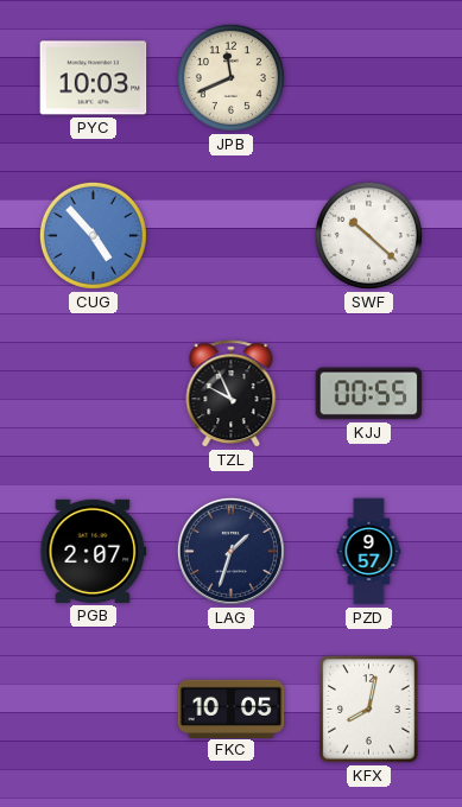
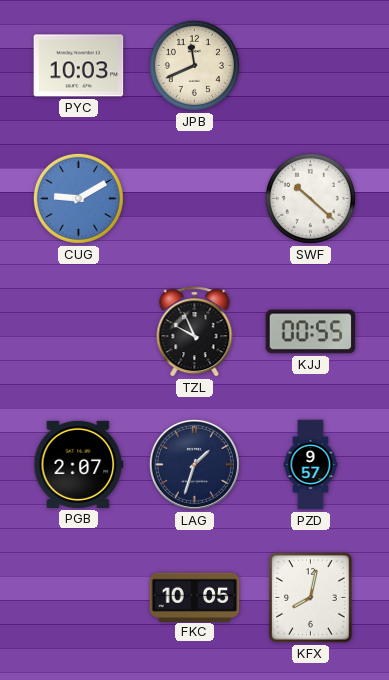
CUG: 4:53 -> 9:10 (78, 198)
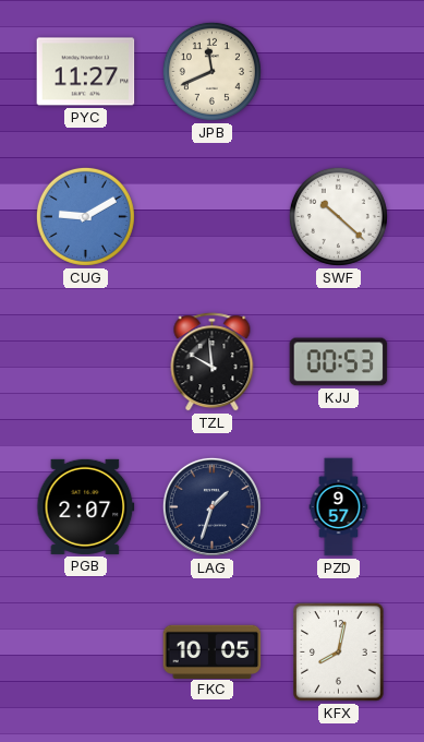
PYC: 10:03 -> 11:27 (86, 72)
TZL: 9:56 -> 9:59 (213, 362)
KJJ: 00:55 -> 00:53 (339, 362)
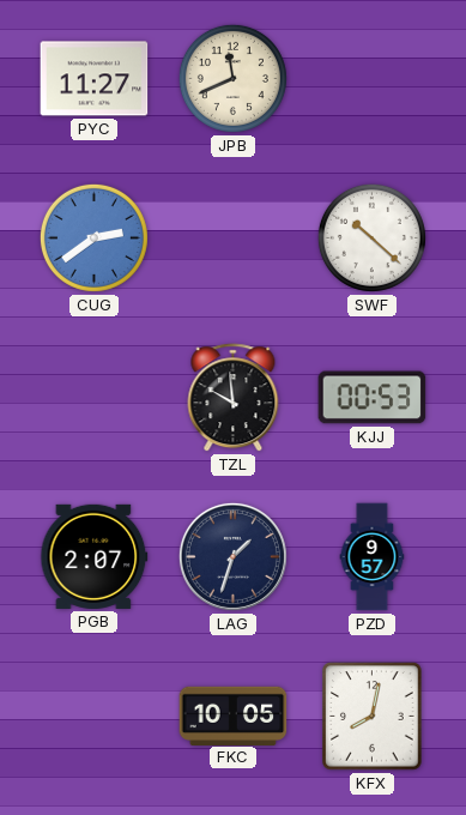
CUG: 9:10 -> 2:39 (93, 237)
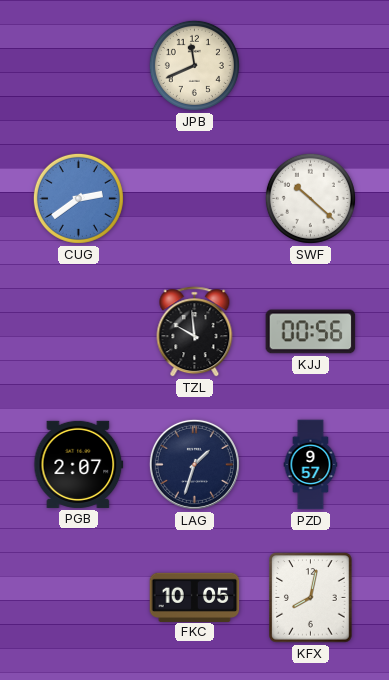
PYC: 11:27 -> none (95, 79)
KJJ: 00:53 -> 00:56 (311, 332)
